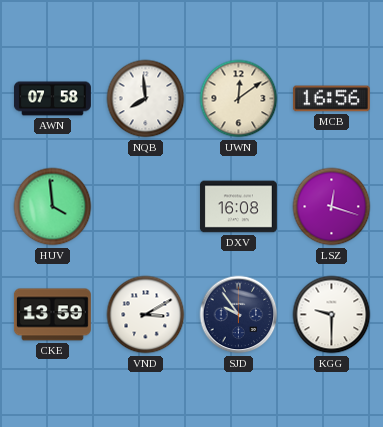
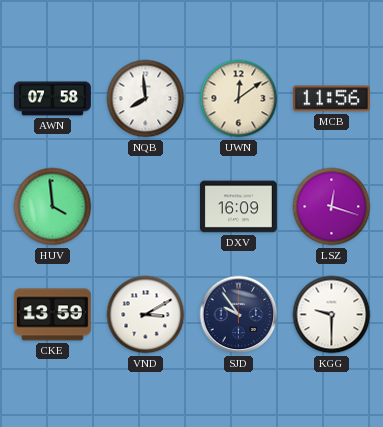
MCB: 16:56 -> 11:56 (331, 99)
DXV: 16:08 -> 16:09 (238, 207)
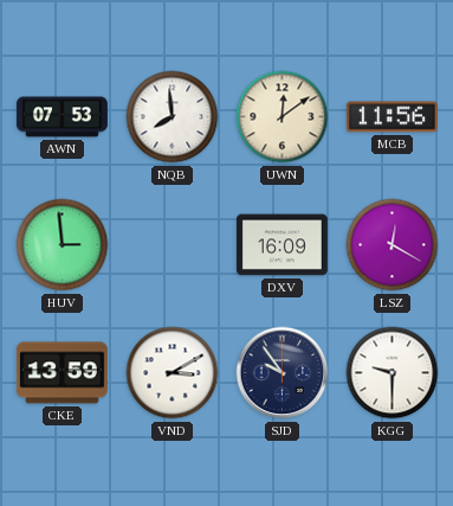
AWN: 07:58 -> 07:53 (62, 117)
HUV: 3:59 -> 2:59 (63, 245)
LSZ: 12:18 -> 12:20 (393, 245)
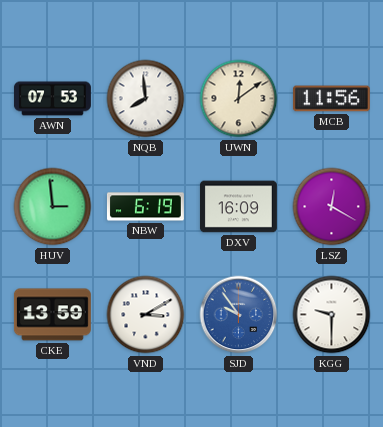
NBW: none -> 6:19 (145, 207)
SJD dial: navy -> blue (239, 315)
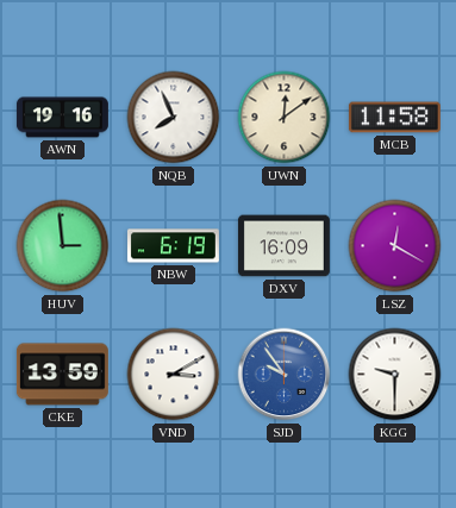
AWN: 07:53 -> 19:16 (62, 118)
NQB: 7:59 -> 7:56 (174, 118)
MCB: 11:56 -> 11:58 (394, 118)
